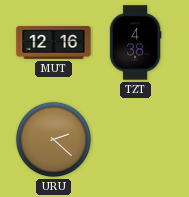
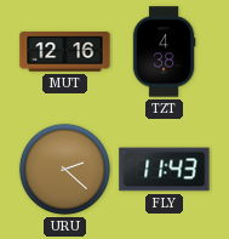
FLY: none -> 11:43 (165, 170)
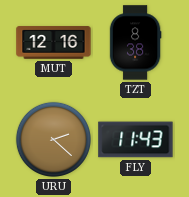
TZT: 4:38 -> 8:38 (135, 43)
